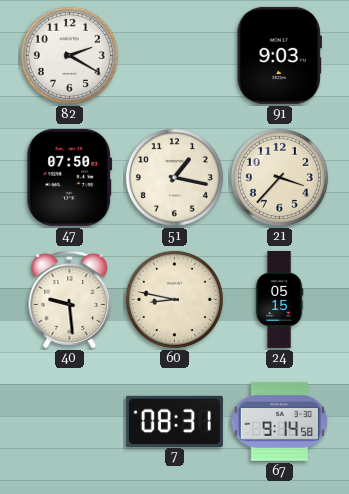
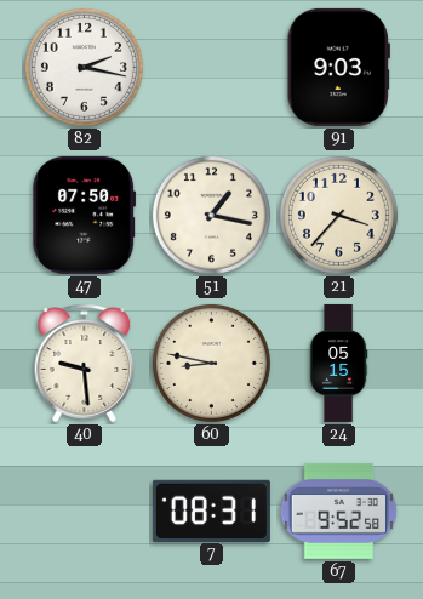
82: 2:20 -> 2:17 (84, 67)
67: 9:14 -> 9:52 (339, 510)
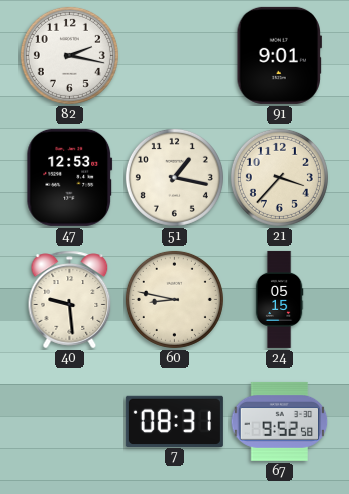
91: 9:03 -> 9:01 (279, 55)
47: 07:50 -> 12:53 (70, 177)
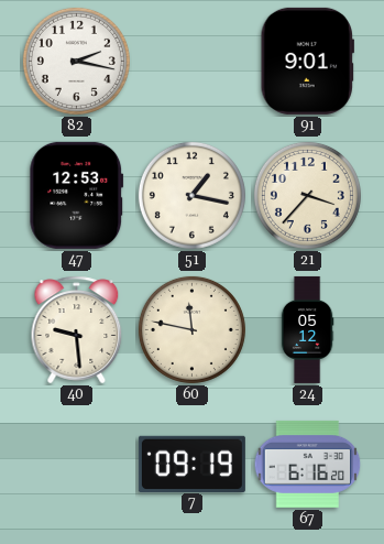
60: 8:47 -> 11:47 (191, 329)
24: 05:15 -> 05:12 (307, 329)
7: 08:31 -> 09:19 (191, 464)
67: 9:52 -> 6:16 (308, 464)
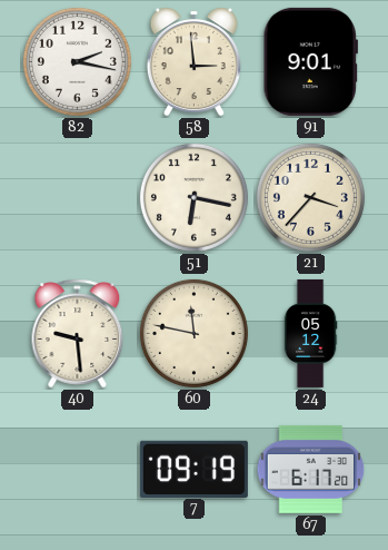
58: none -> 2:59 (193, 62)
47: 12:53 -> none (77, 195)
51: 1:17 -> 6:17 (193, 197)
67: 6:16 -> 6:17 (311, 469)
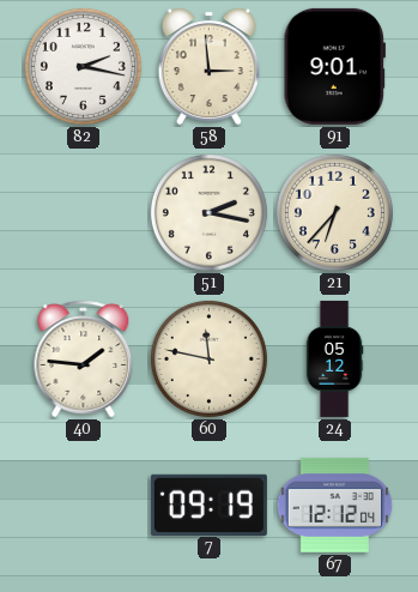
51: 6:17 -> 2:17 (208, 212)
21: 3:37 -> 6:37 (334, 212)
40: 9:29 -> 1:46 (84, 360)
67: 6:17 -> 12:12 (335, 505)
